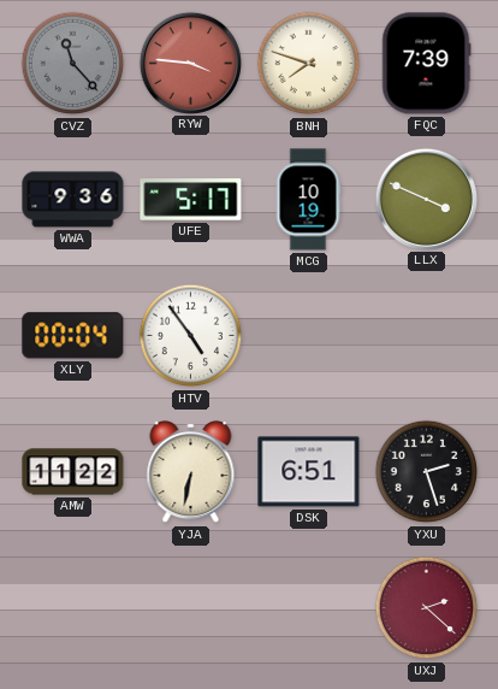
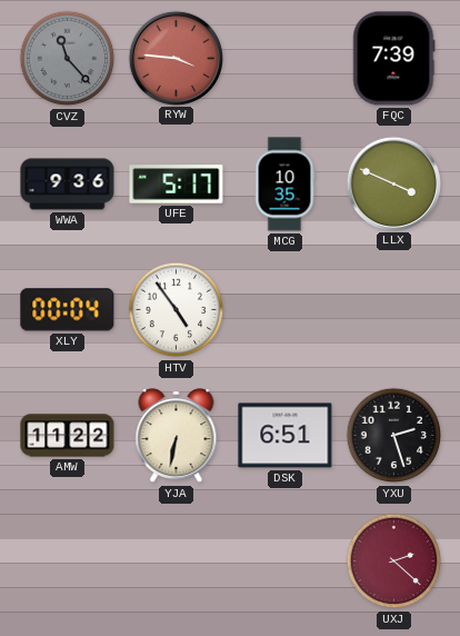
BNH: 7:48 -> none (309, 64)
MCG: 10:19 -> 10:35 (284, 185)
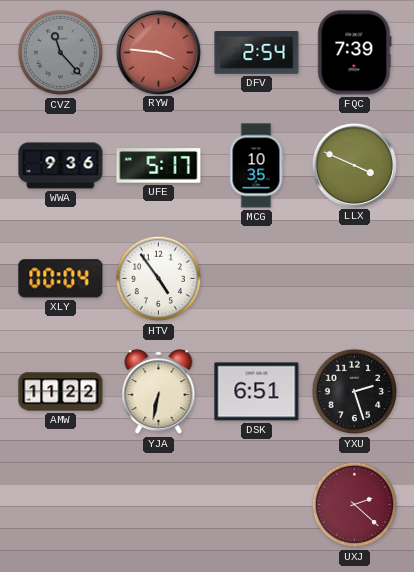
DFV: none -> 2:54 (257, 53)
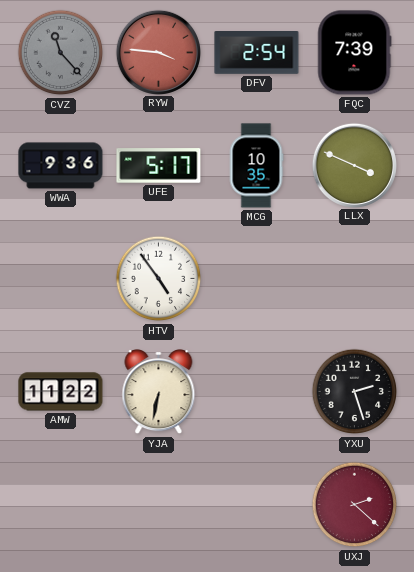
XLY: 00:04 -> none (61, 279)
DSK: 6:51 -> none (257, 392)
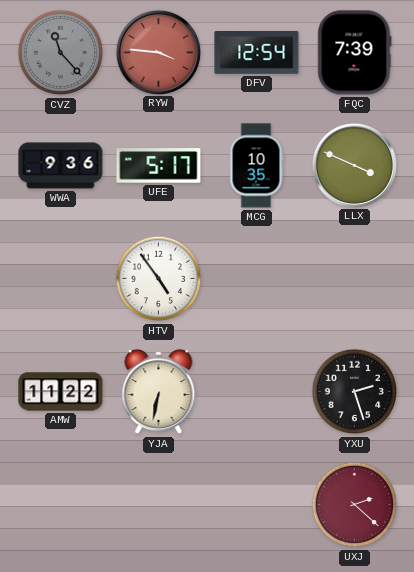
DFV: 2:54 -> 12:54 (257, 53)
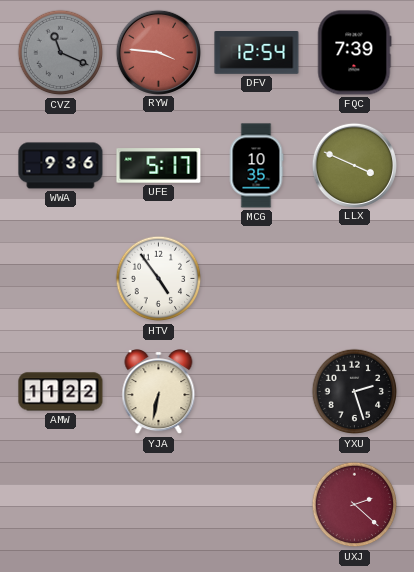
CVZ: 11:23 -> 11:19 (61, 53)
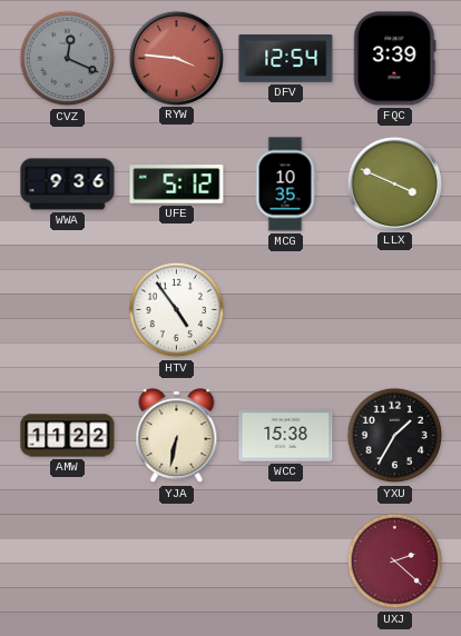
CVZ: 11:19 -> 12:19 (68, 59)
FQC: 7:39 -> 3:39 (395, 59)
UFE: 5:17 -> 5:12 (177, 185)
WCC: none -> 15:38 (286, 436)
YXU: 2:27 -> 1:35 (395, 436)
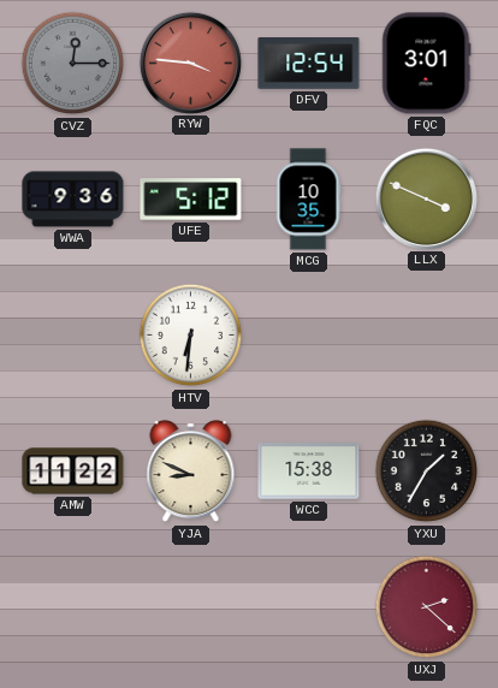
CVZ: 12:19 -> 12:15 (73, 64)
FQC: 3:39 -> 3:01 (427, 64)
HTV: 4:54 -> 6:31 (191, 336)
YJA: 6:32 -> 8:49 (191, 471)
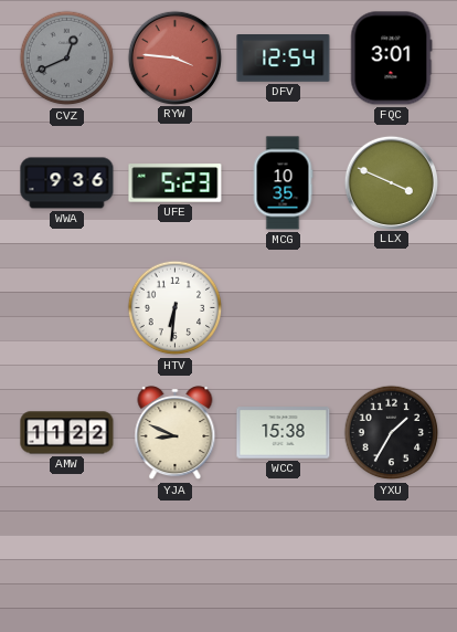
CVZ: 12:15 -> 12:41 (67, 59)
UFE: 5:12 -> 5:23 (176, 183)
UXJ: 2:22 -> none (427, 607)
